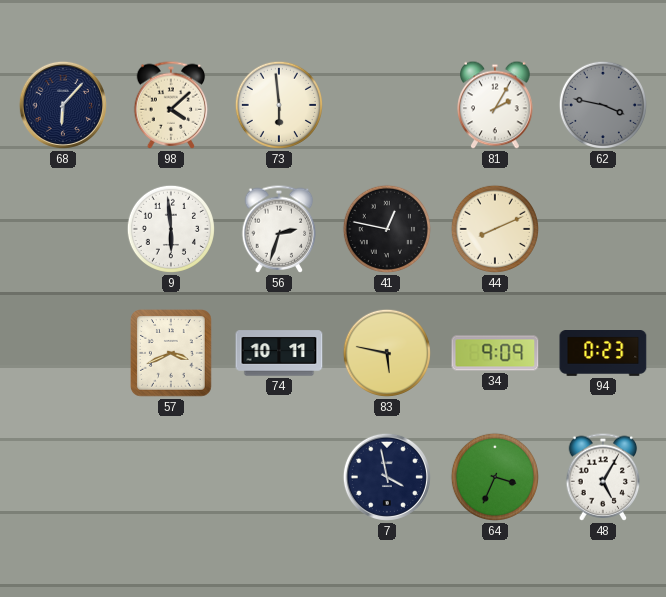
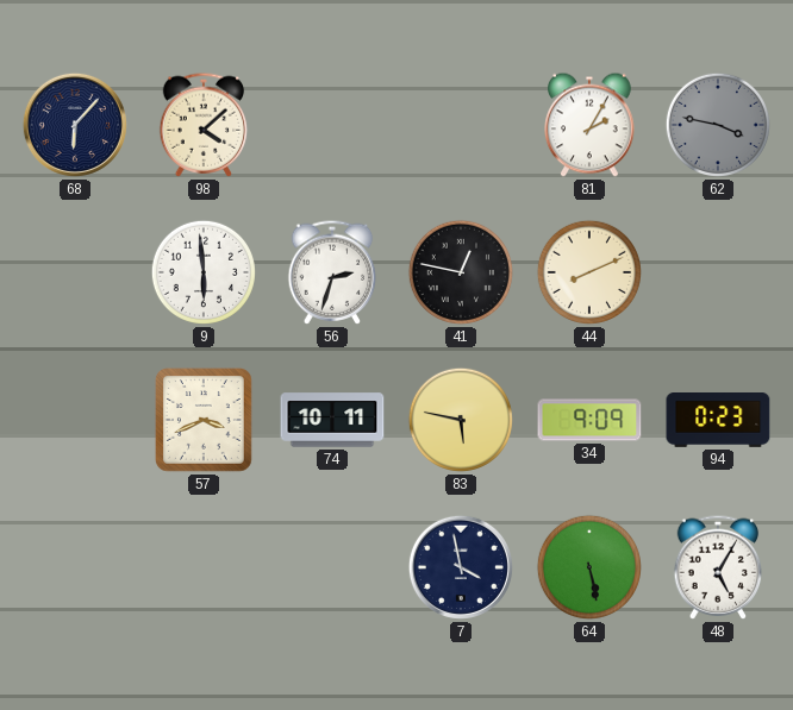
73: 5:59 -> none (279, 105)
64: 3:34 -> 5:28 (589, 567)
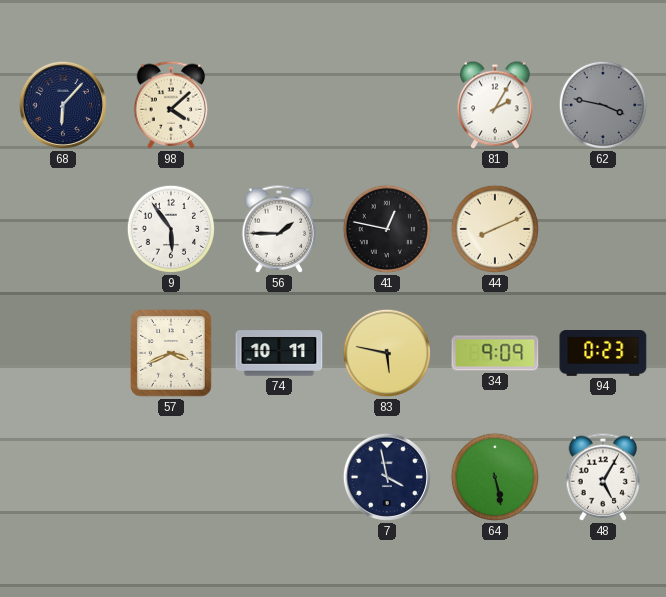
9: 5:59 -> 5:54 (171, 229)
56: 2:33 -> 1:45 (279, 229)
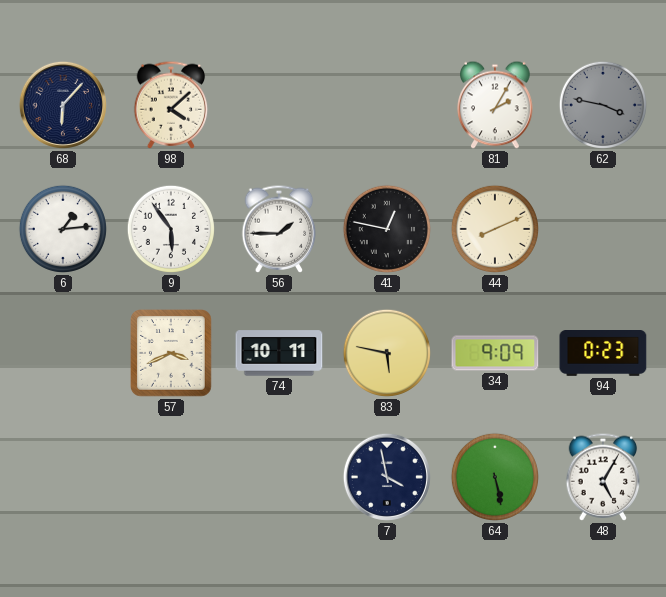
6: none -> 1:14 (63, 229)
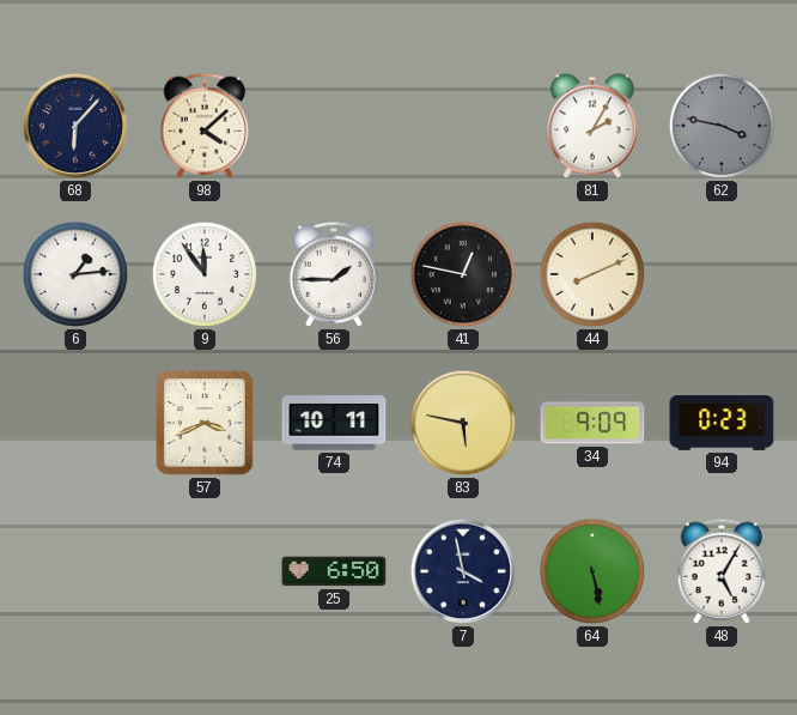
9: 5:54 -> 11:54 (205, 274)
25: none -> 6:50 (334, 571)
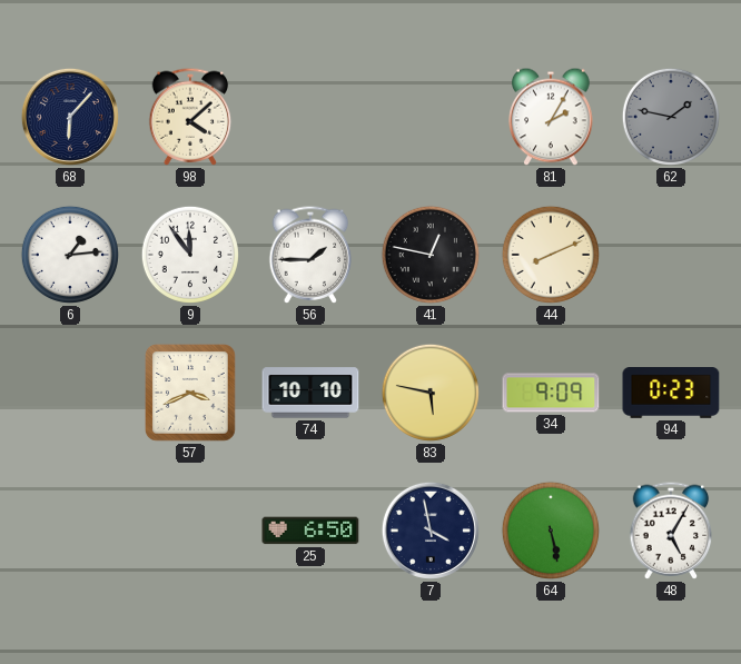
62: 3:47 -> 1:47 (671, 117)
74: 10:11 -> 10:10 (310, 393)
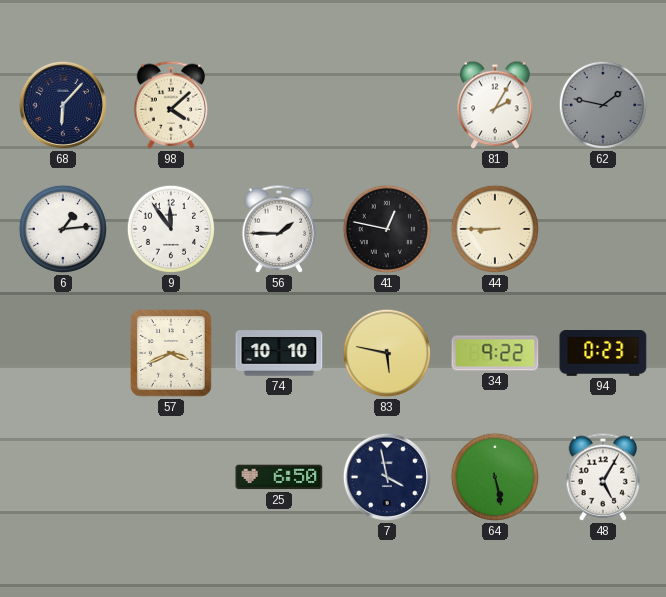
44: 8:11 -> 8:45 (495, 229)
34: 9:09 -> 9:22 (495, 353)
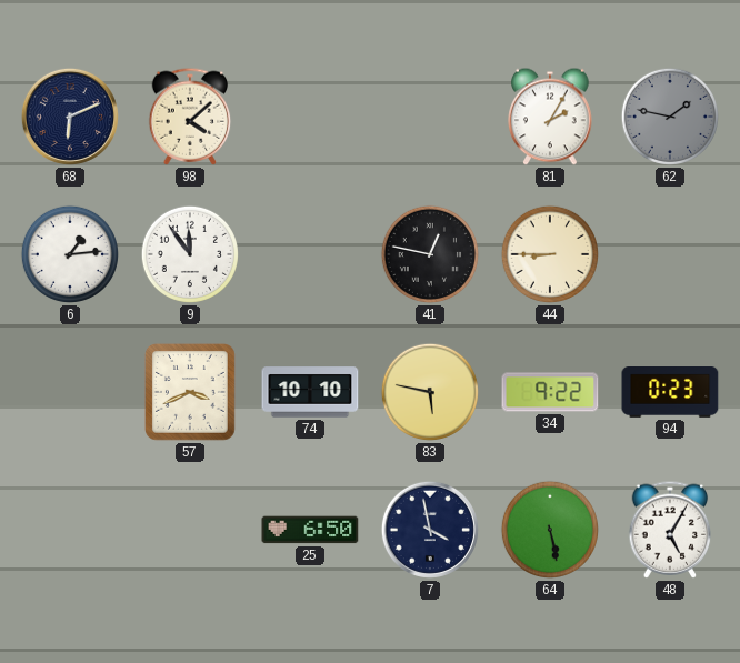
68: 6:07 -> 6:11 (70, 117)
56: 1:45 -> none (279, 229)
